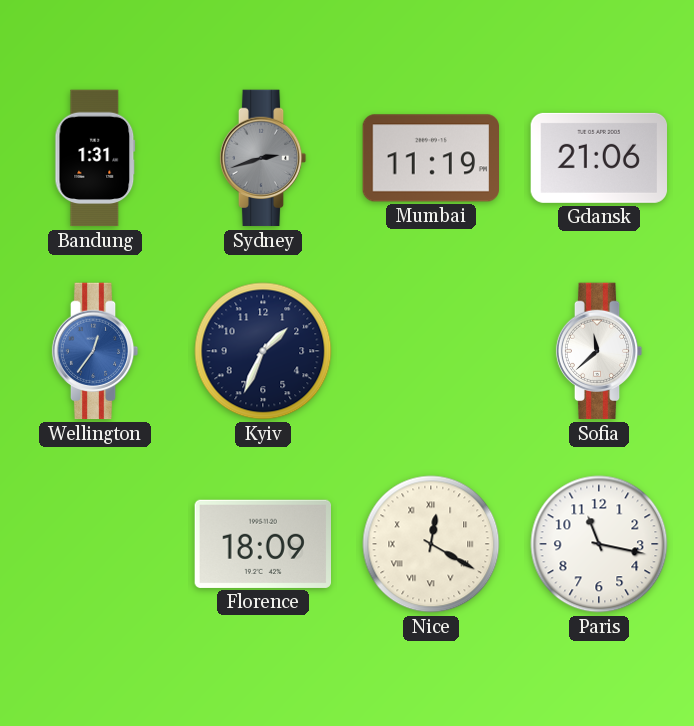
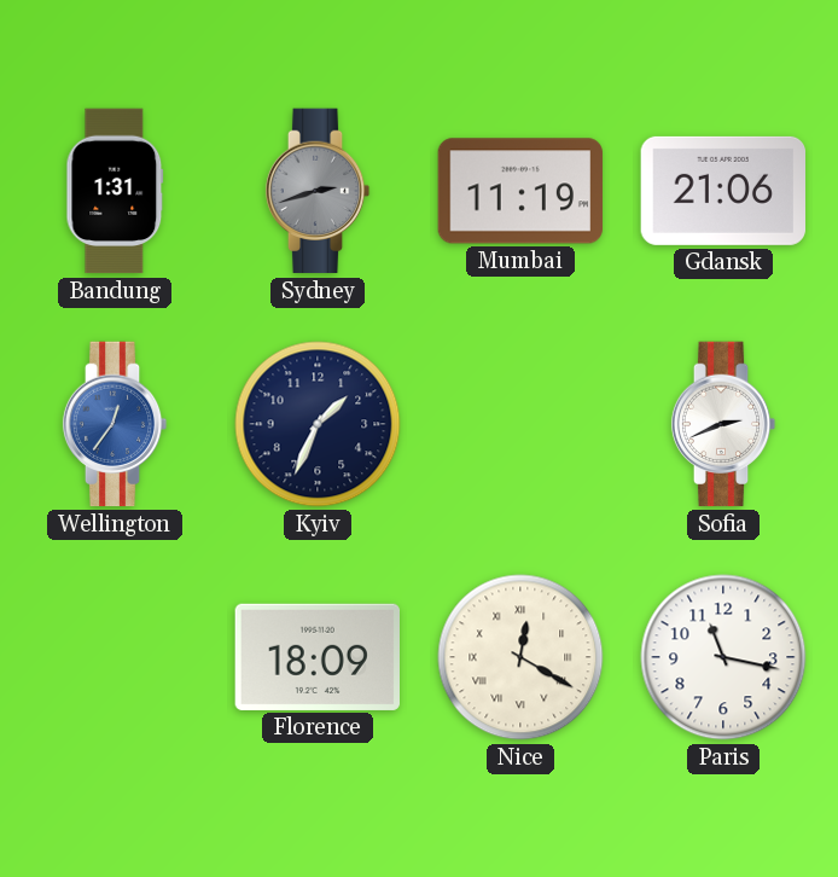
Sofia: 11:38 -> 2:41 (723, 424)
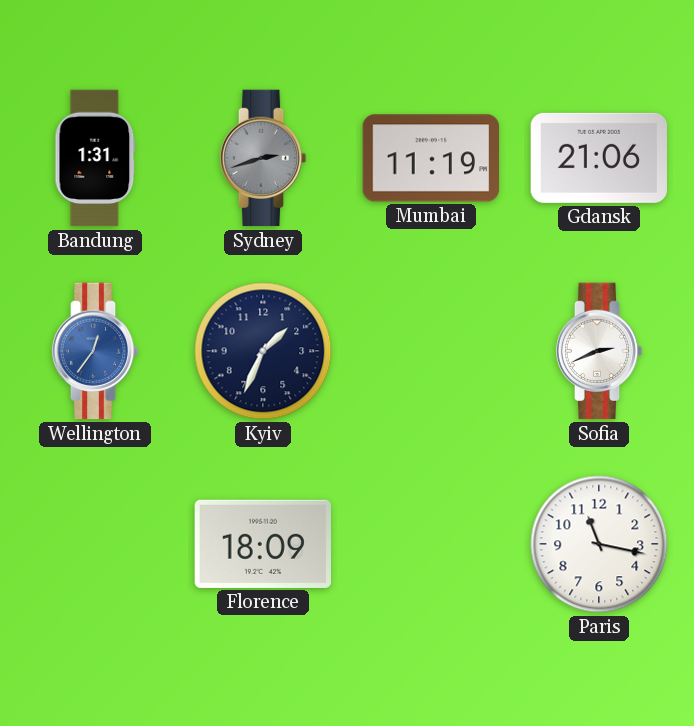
Nice: 12:20 -> none (520, 657)
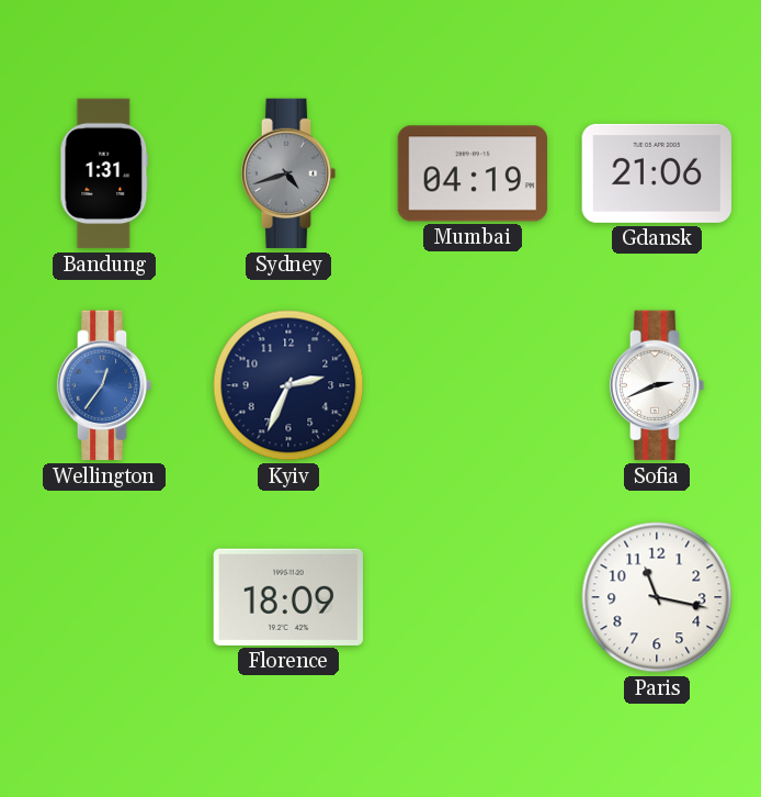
Sydney: 2:42 -> 4:42 (288, 173)
Mumbai: 11:19 -> 04:19 (473, 173)
Kyiv: 1:34 -> 2:34 (288, 385)
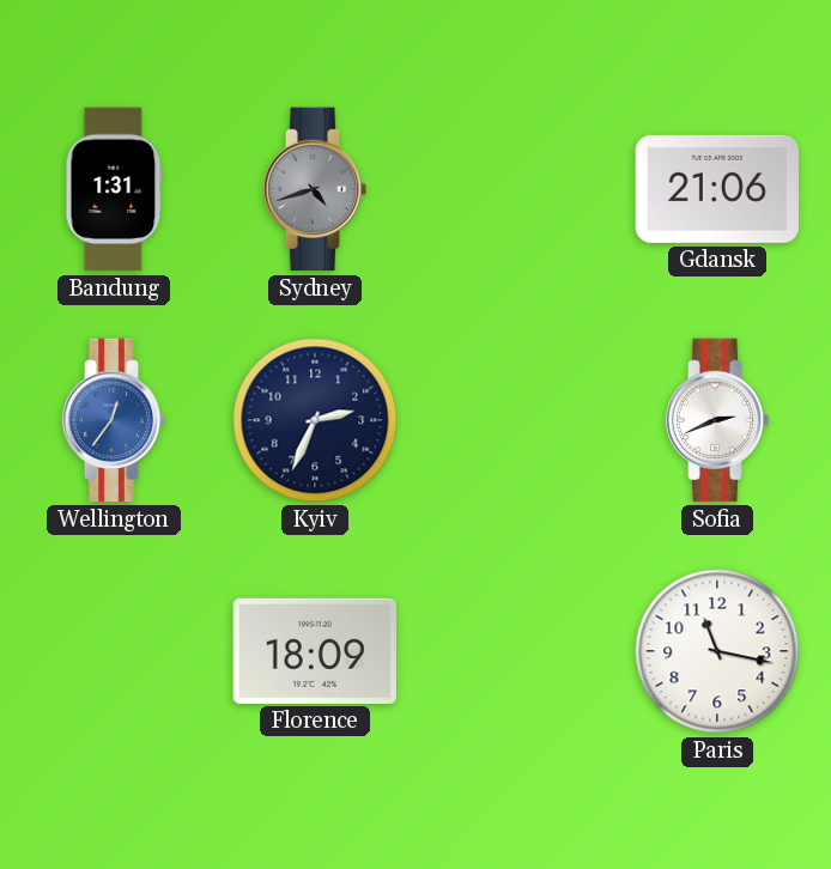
Mumbai: 04:19 -> none (473, 173)
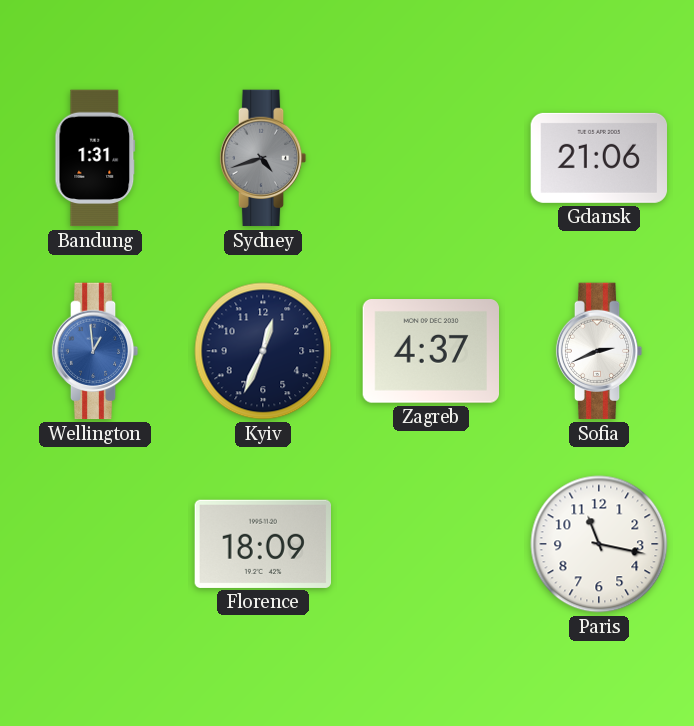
Wellington: 12:36 -> 12:59 (95, 351)
Kyiv: 2:34 -> 12:34 (263, 351)
Zagreb: none -> 4:37 (430, 351)
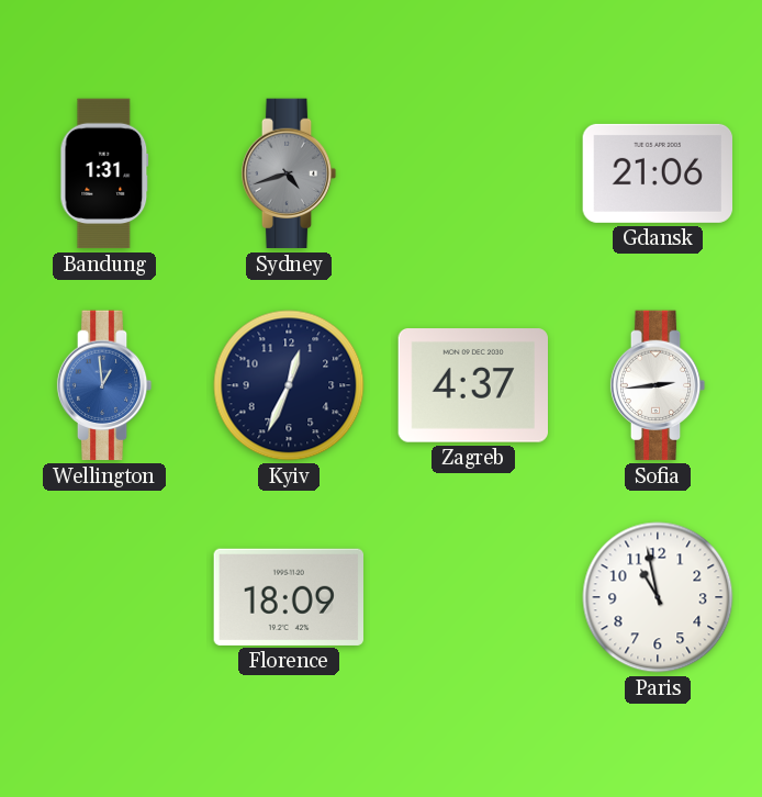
Sofia: 2:41 -> 2:44 (658, 385)
Paris: 11:17 -> 10:58 (658, 597)
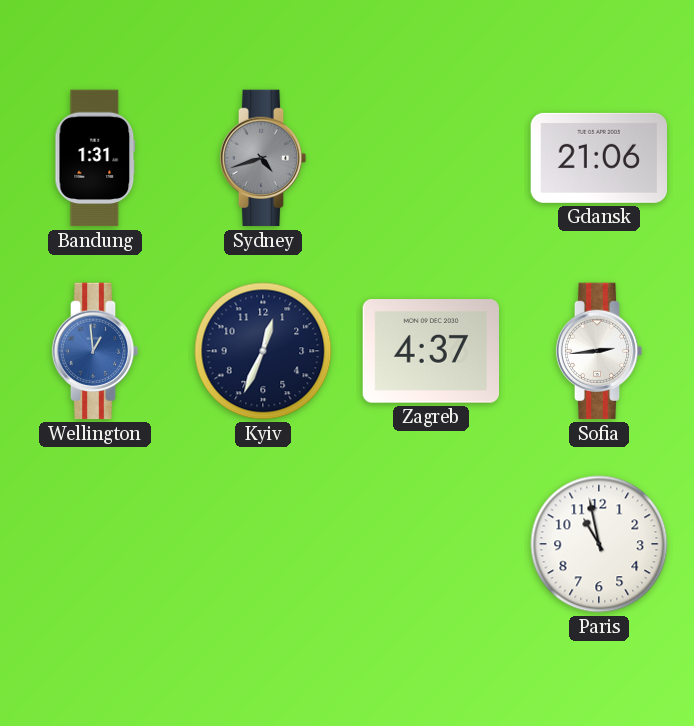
Florence: 18:09 -> none (288, 597)
